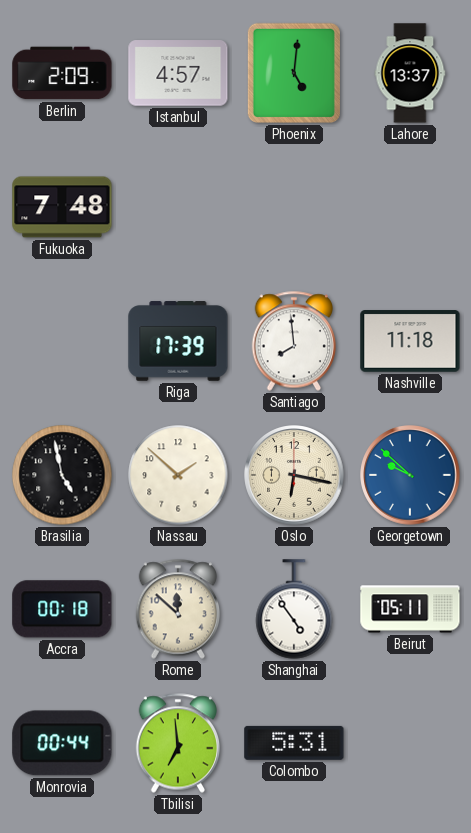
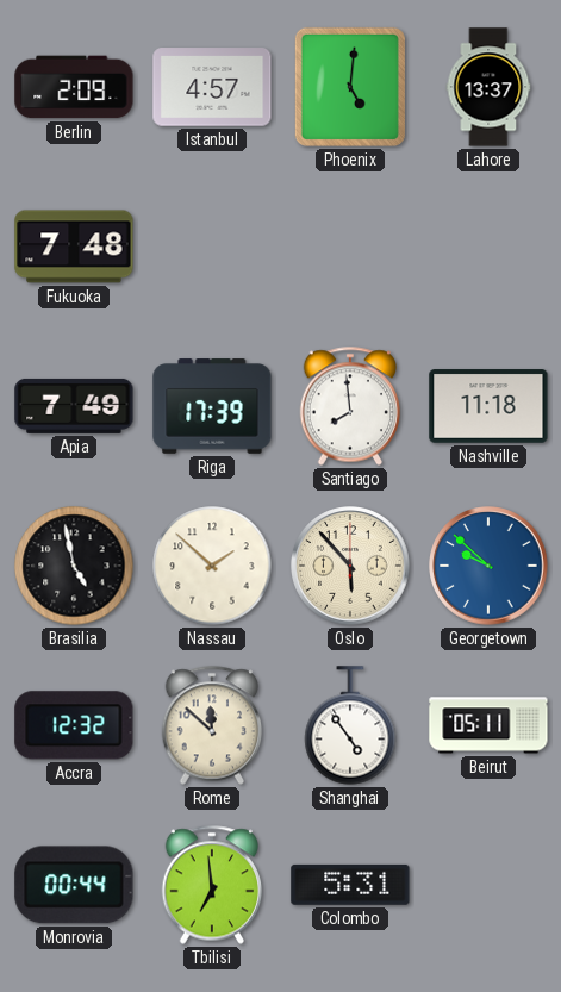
Apia: none -> 7:49 (74, 406)
Oslo: 6:17 -> 5:53 (350, 566)
Accra: 00:18 -> 12:32 (74, 725)
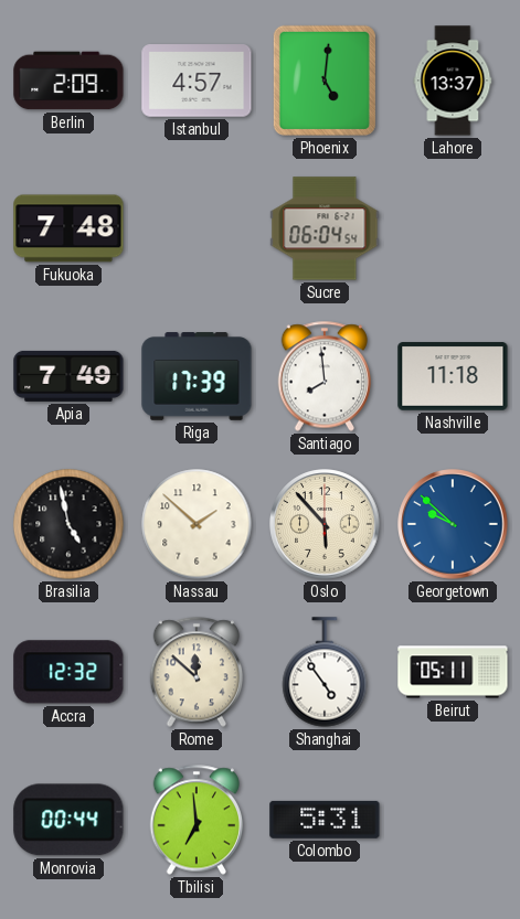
Sucre: none -> 06:04 (325, 228)
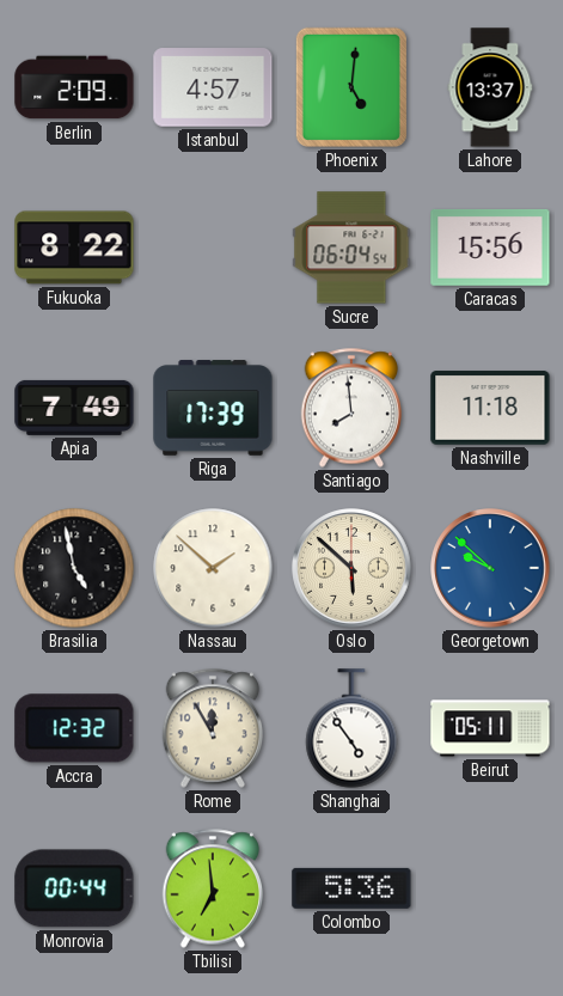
Fukuoka: 7:48 -> 8:22 (74, 248)
Caracas: none -> 15:56 (490, 248)
Oslo: 5:53 -> 5:52 (351, 568)
Rome: 11:52 -> 11:55 (213, 728)
Colombo: 5:31 -> 5:36 (351, 888)
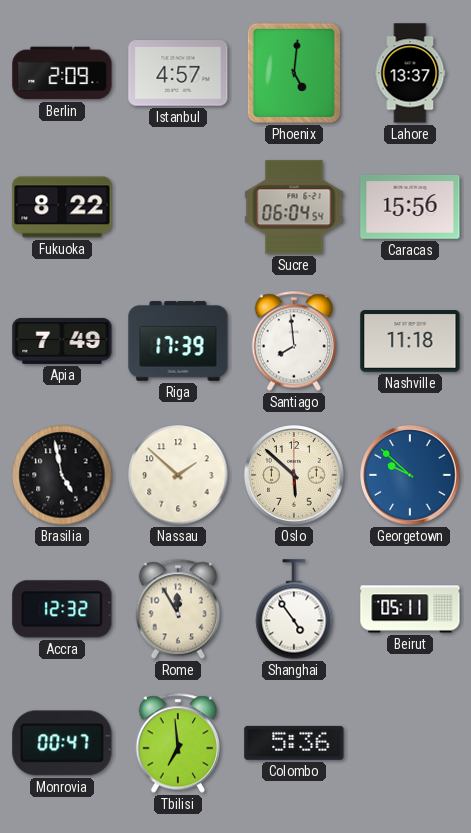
Monrovia: 00:44 -> 00:47 (62, 743)
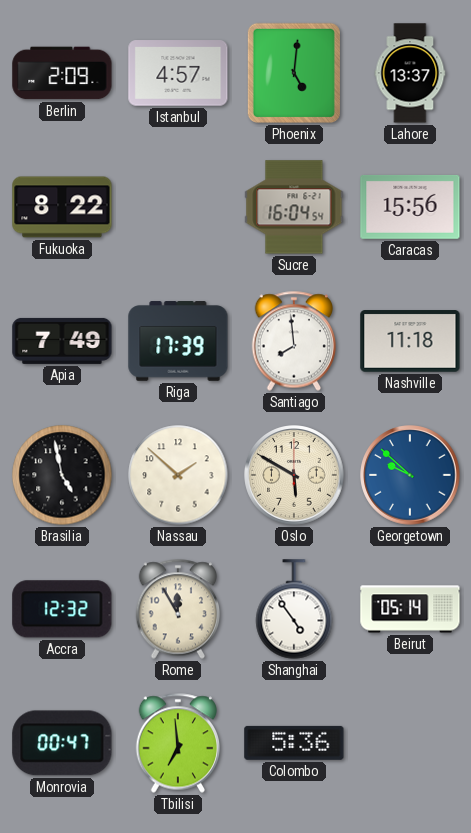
Sucre: 06:04 -> 16:04 (294, 207)
Oslo: 5:52 -> 5:50 (294, 475)
Beirut: 05:11 -> 05:14 (410, 609)
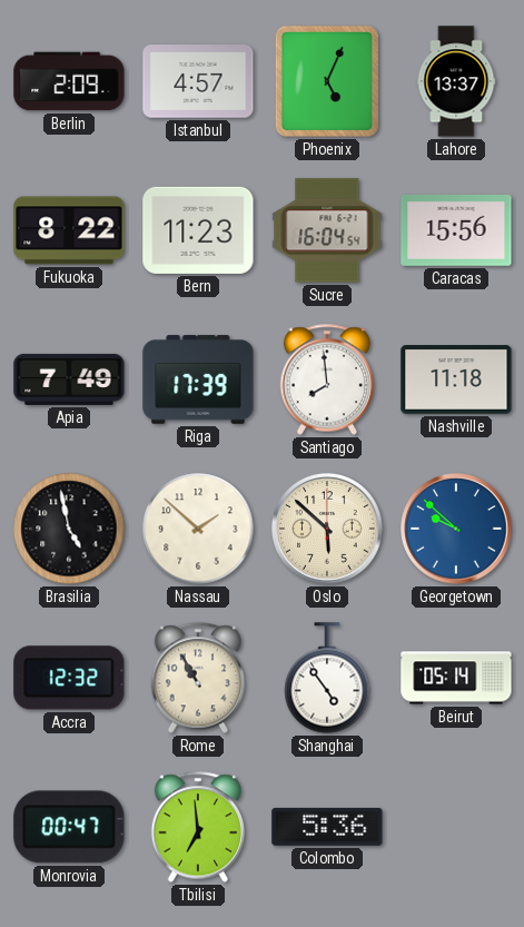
Phoenix: 5:01 -> 5:04 (327, 81)
Bern: none -> 11:23 (198, 230)
Oslo: 5:50 -> 5:52 (327, 529)
Rome: 11:55 -> 10:55 (198, 678)
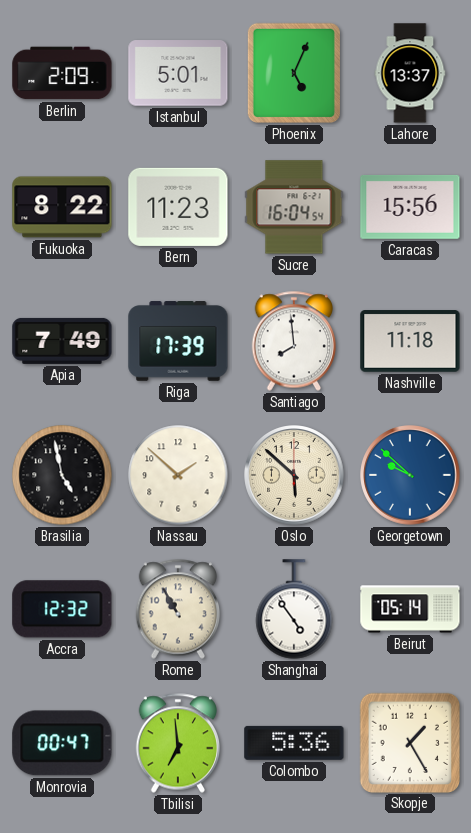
Istanbul: 4:57 -> 5:01 (178, 73)
Skopje: none -> 1:25 (409, 742)
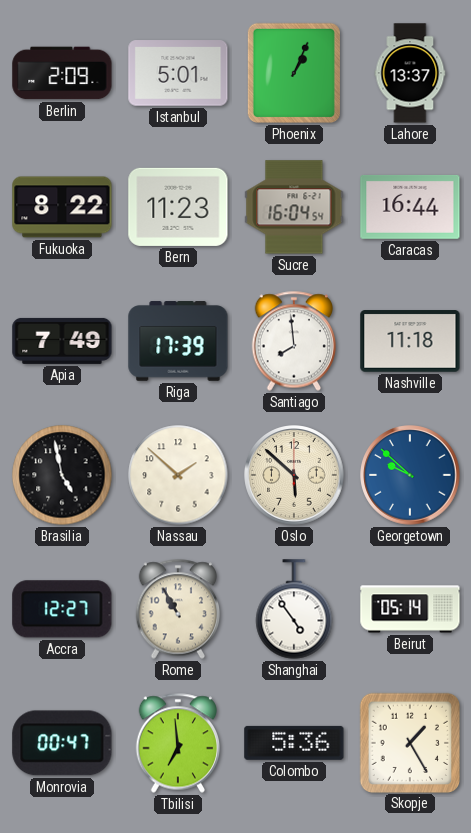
Phoenix: 5:04 -> 1:04 (294, 73)
Caracas: 15:56 -> 16:44 (410, 207)
Accra: 12:32 -> 12:27 (62, 609)
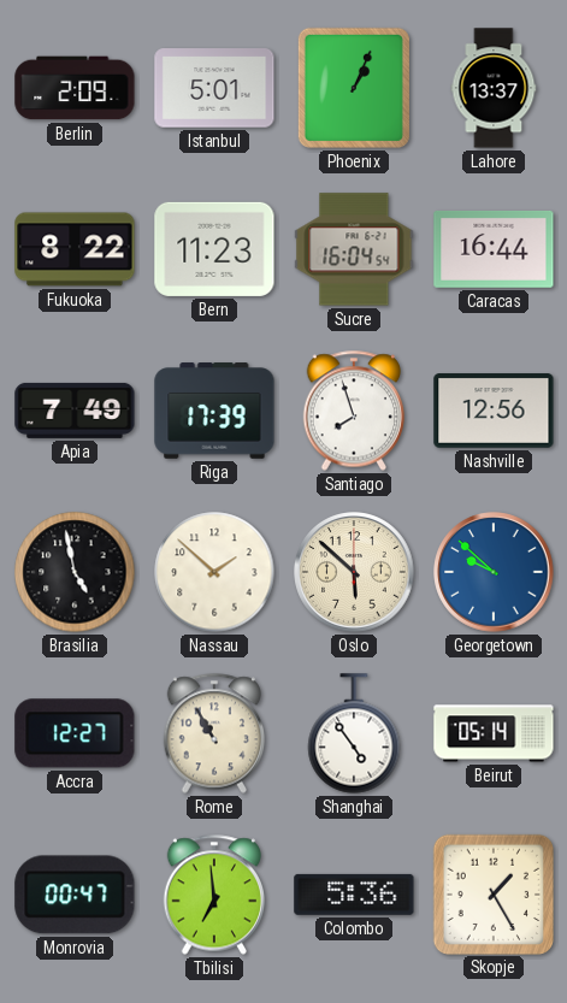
Santiago: 7:59 -> 7:57 (354, 411)
Nashville: 11:18 -> 12:56 (494, 411)
